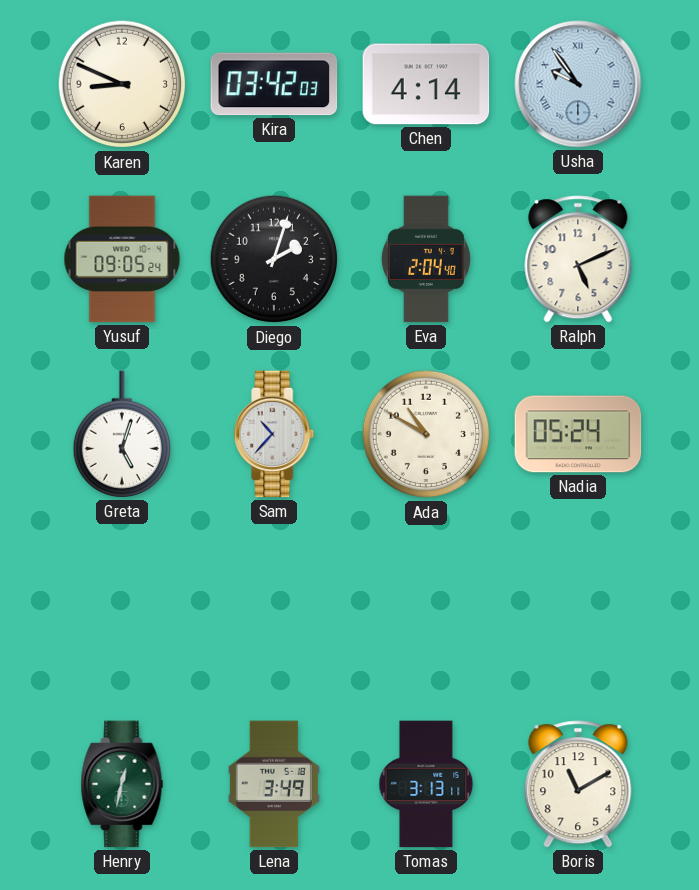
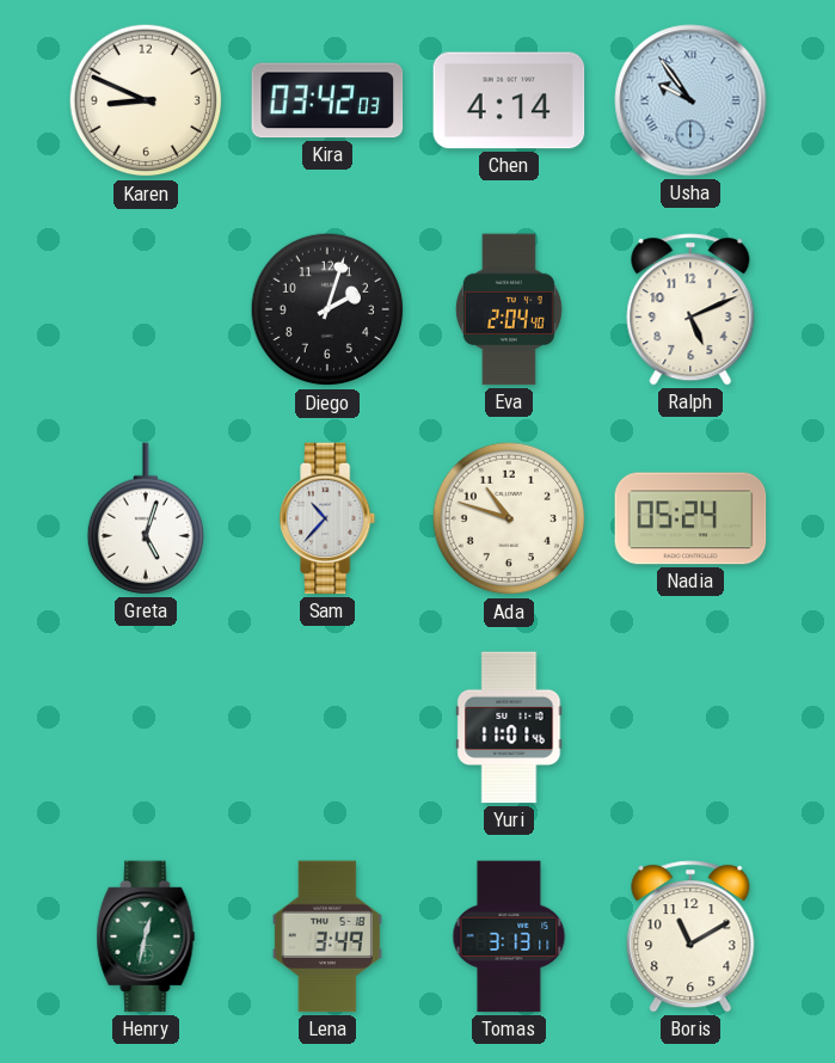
Yusuf: 09:05 -> none (122, 259)
Ada: 10:50 -> 10:48 (509, 518)
Yuri: none -> 11:01 (509, 727)
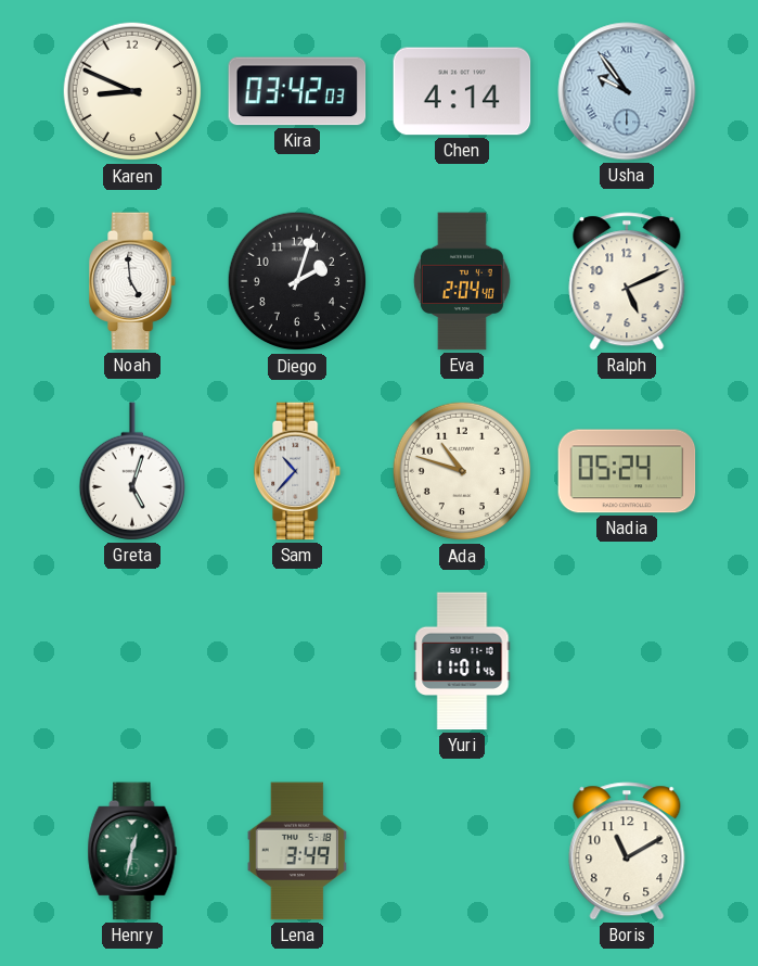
Noah: none -> 4:59 (133, 281)
Tomas: 3:13 -> none (509, 936)
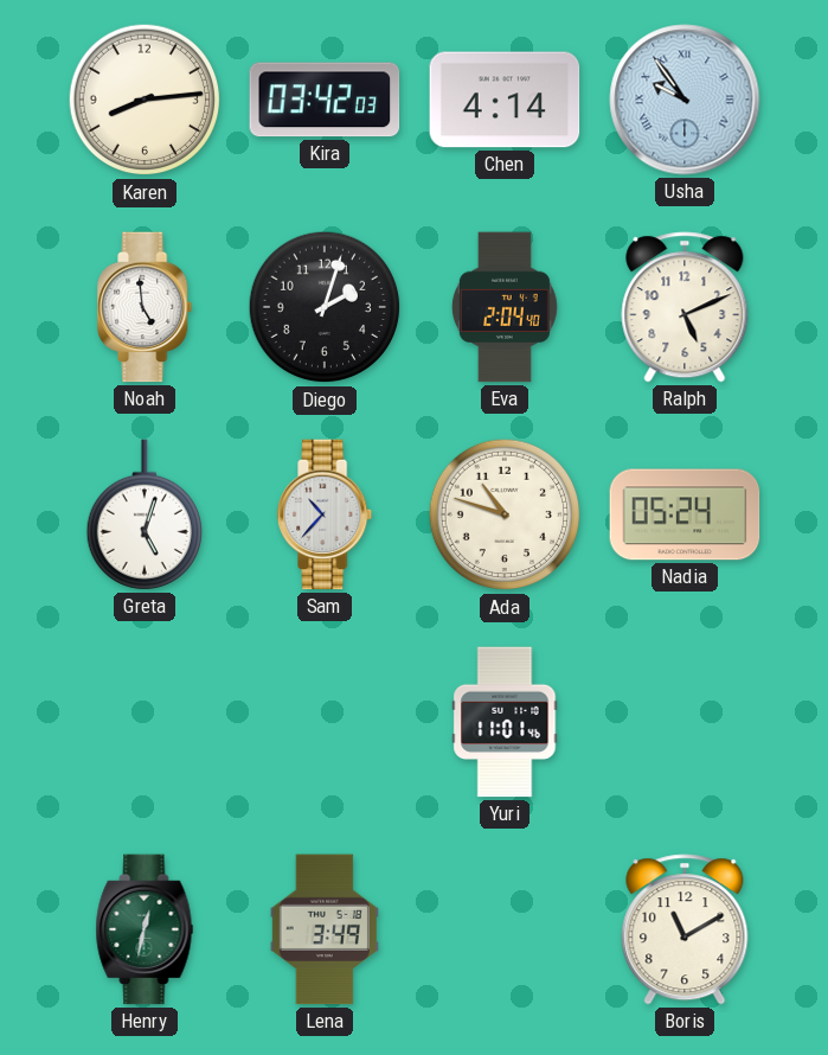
Karen: 8:49 -> 8:14 (145, 100)
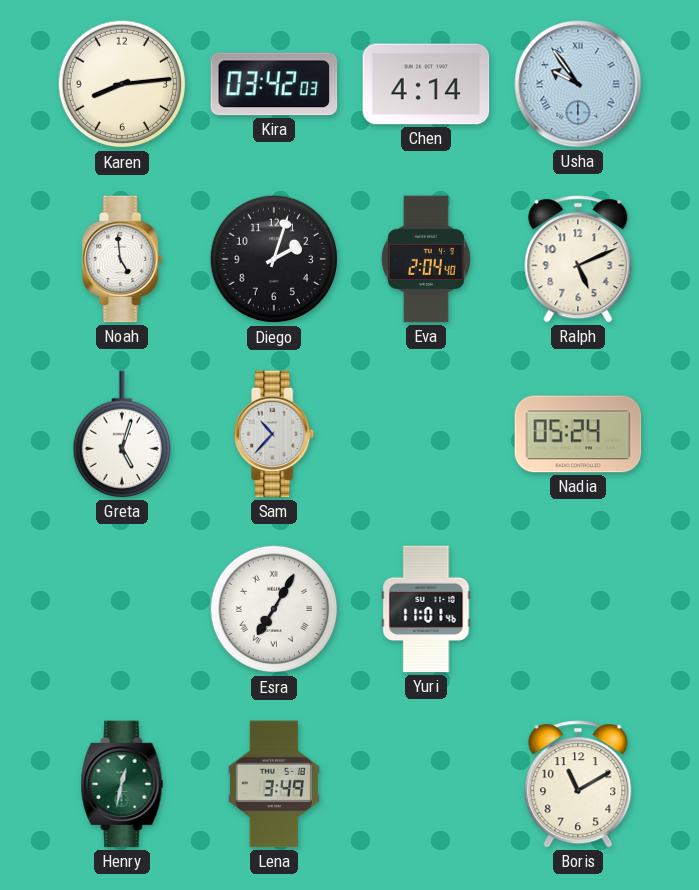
Ada: 10:48 -> none (505, 514)
Esra: none -> 7:05 (274, 609)
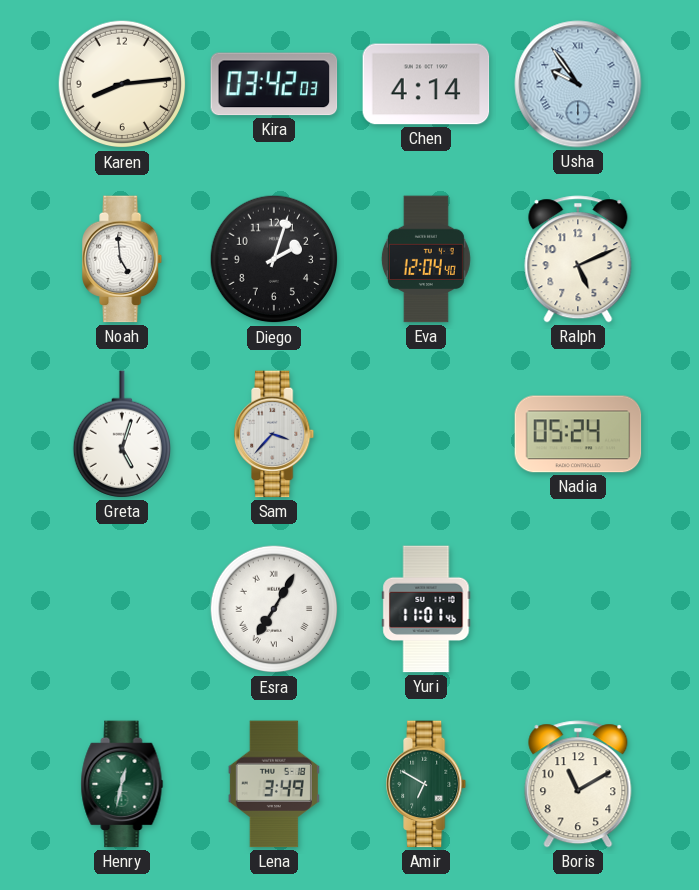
Eva: 2:04 -> 12:04 (426, 259)
Sam: 10:37 -> 3:37 (275, 434)
Amir: none -> 6:50 (427, 784)
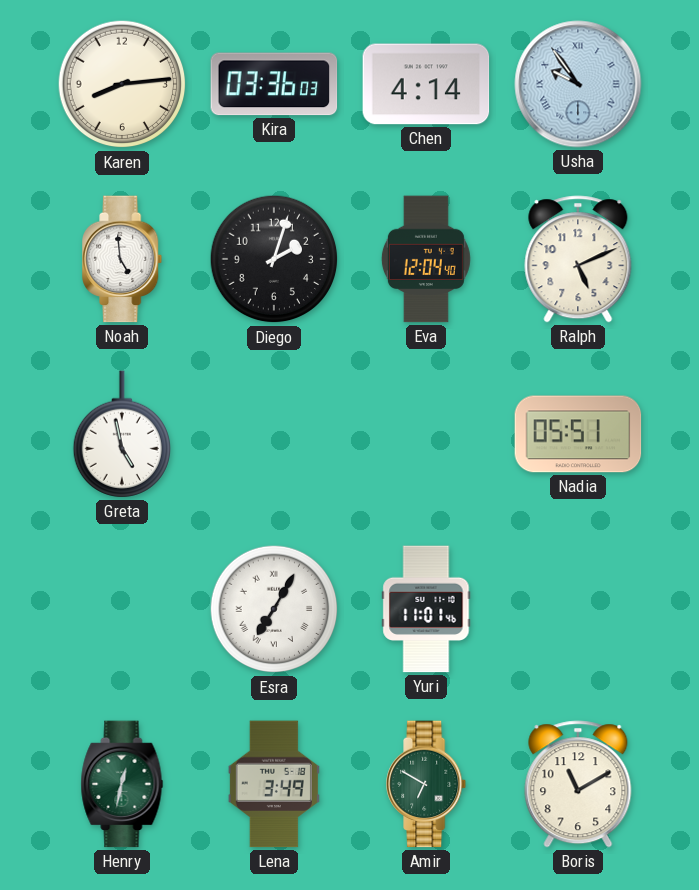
Kira: 03:42 -> 03:36 (274, 84)
Greta: 5:03 -> 4:58 (121, 434)
Sam: 3:37 -> none (275, 434)
Nadia: 05:24 -> 05:51 (578, 434)
